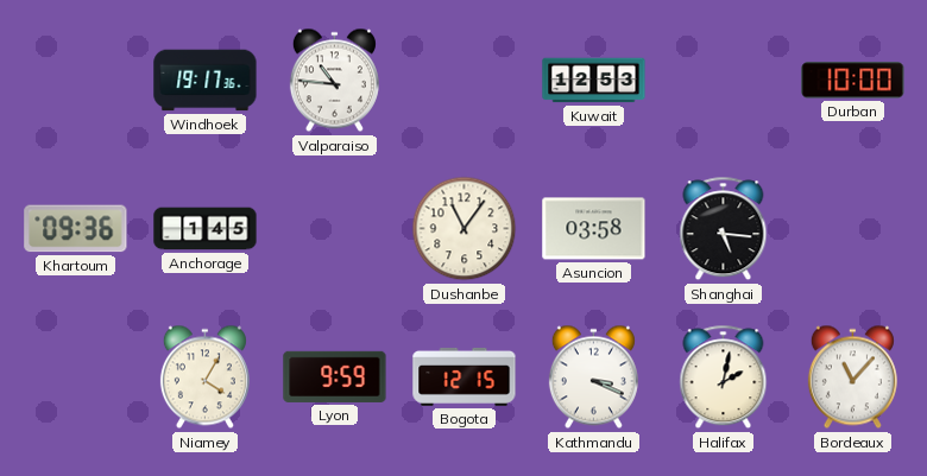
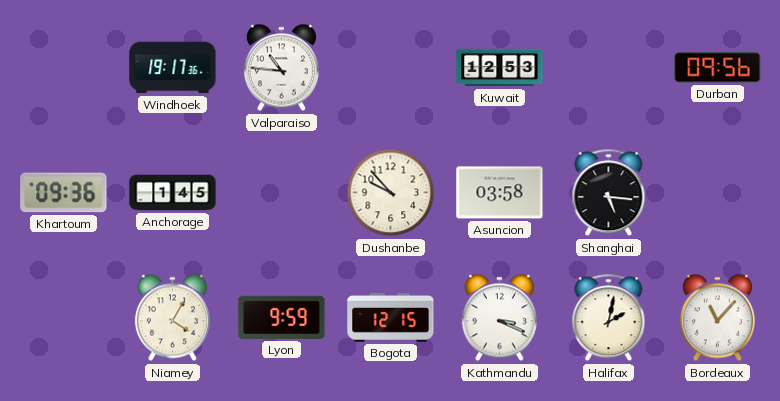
Durban: 10:00 -> 09:56 (718, 68)
Dushanbe: 11:06 -> 9:53 (391, 193)
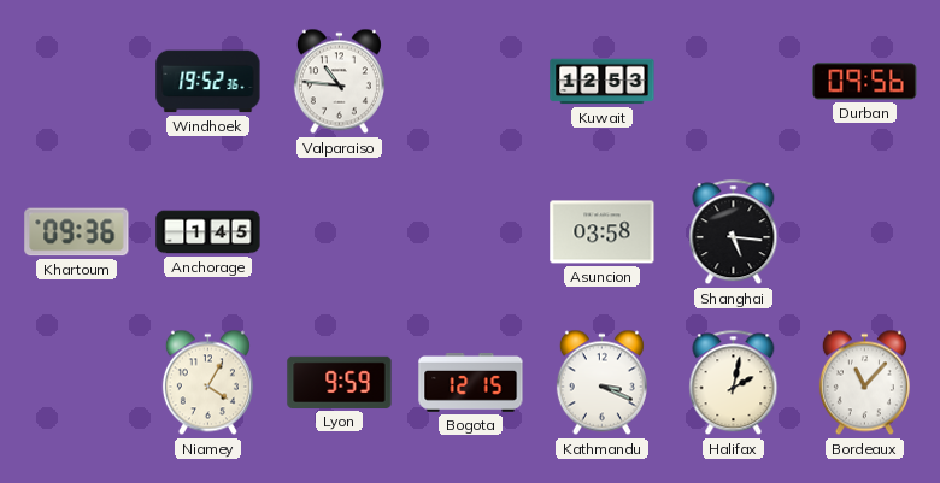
Windhoek: 19:17 -> 19:52 (208, 82)
Dushanbe: 9:53 -> none (391, 193)
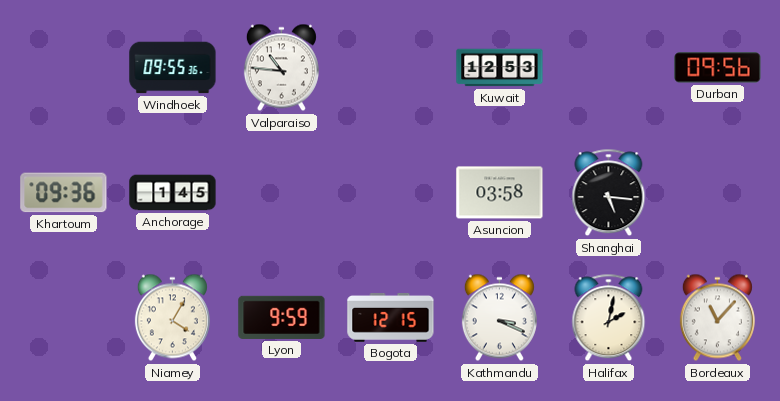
Windhoek: 19:52 -> 09:55 (173, 68)
